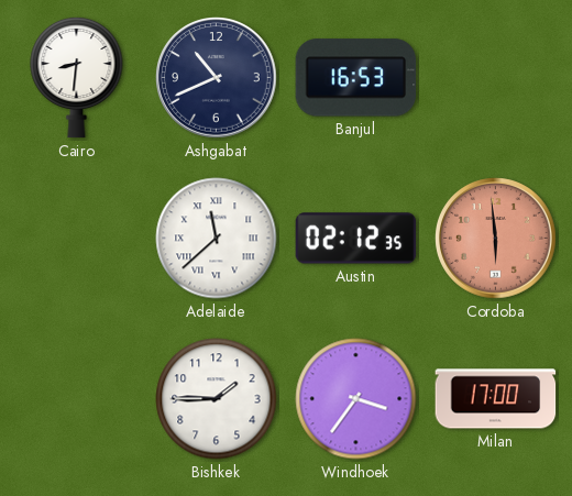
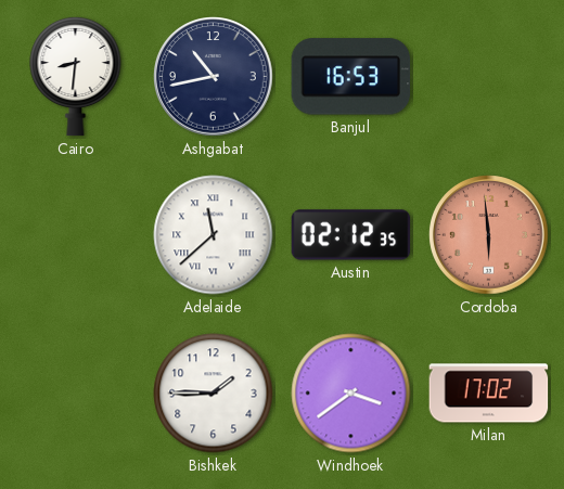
Ashgabat: 10:41 -> 10:43 (214, 77)
Windhoek: 3:36 -> 3:39 (351, 394)
Milan: 17:00 -> 17:02 (489, 394)
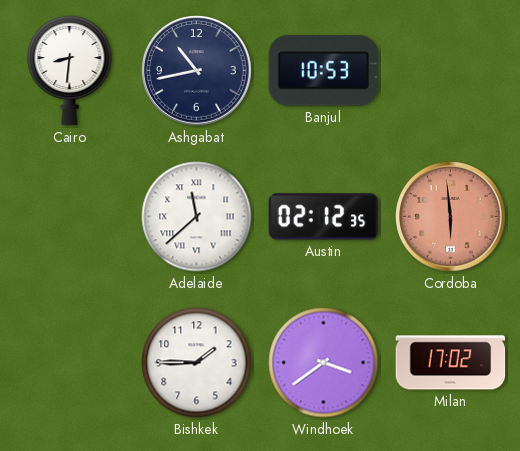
Banjul: 16:53 -> 10:53 (324, 71)
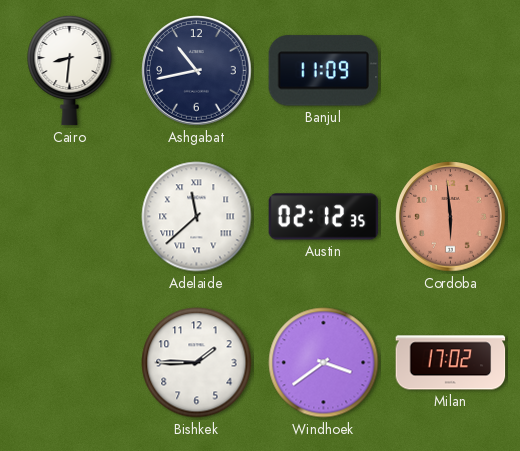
Banjul: 10:53 -> 11:09 (324, 71)
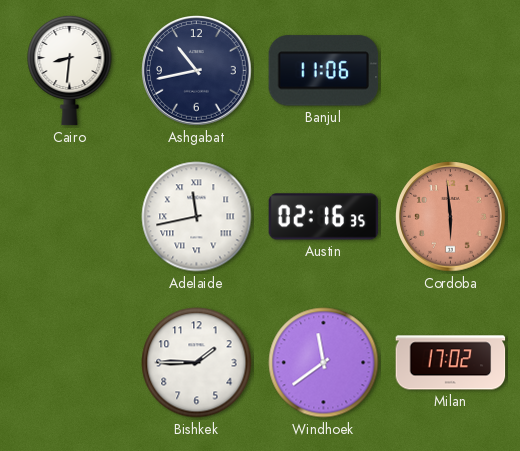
Banjul: 11:09 -> 11:06 (324, 71)
Adelaide: 11:38 -> 11:43 (197, 217)
Austin: 02:12 -> 02:16 (324, 217)
Windhoek: 3:39 -> 11:39 (324, 363)
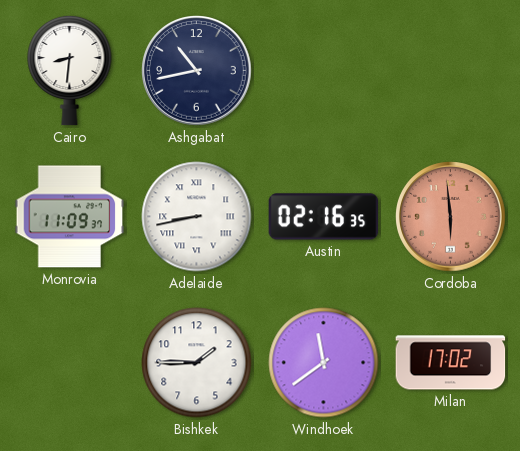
Banjul: 11:06 -> none (324, 71)
Monrovia: none -> 11:09 (70, 217)
Adelaide: 11:43 -> 8:43 (197, 217)
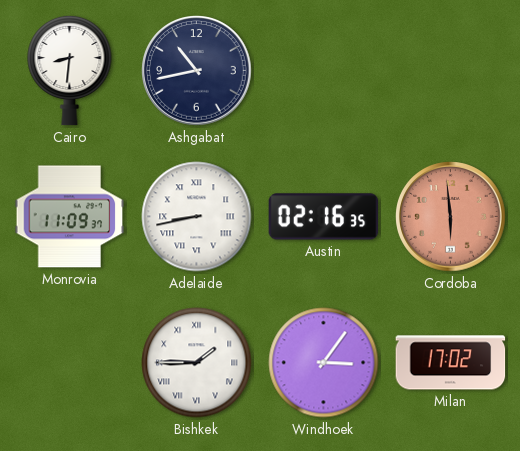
Bishkek numerals: Arabic -> Roman (197, 363)
Windhoek: 11:39 -> 3:06 (324, 363)
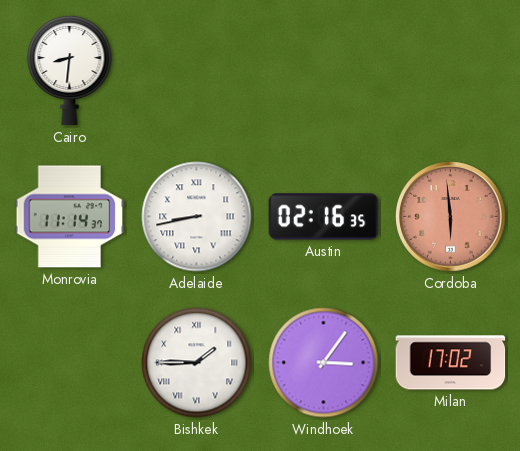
Ashgabat: 10:43 -> none (197, 71)
Monrovia: 11:09 -> 11:14 (70, 217)
